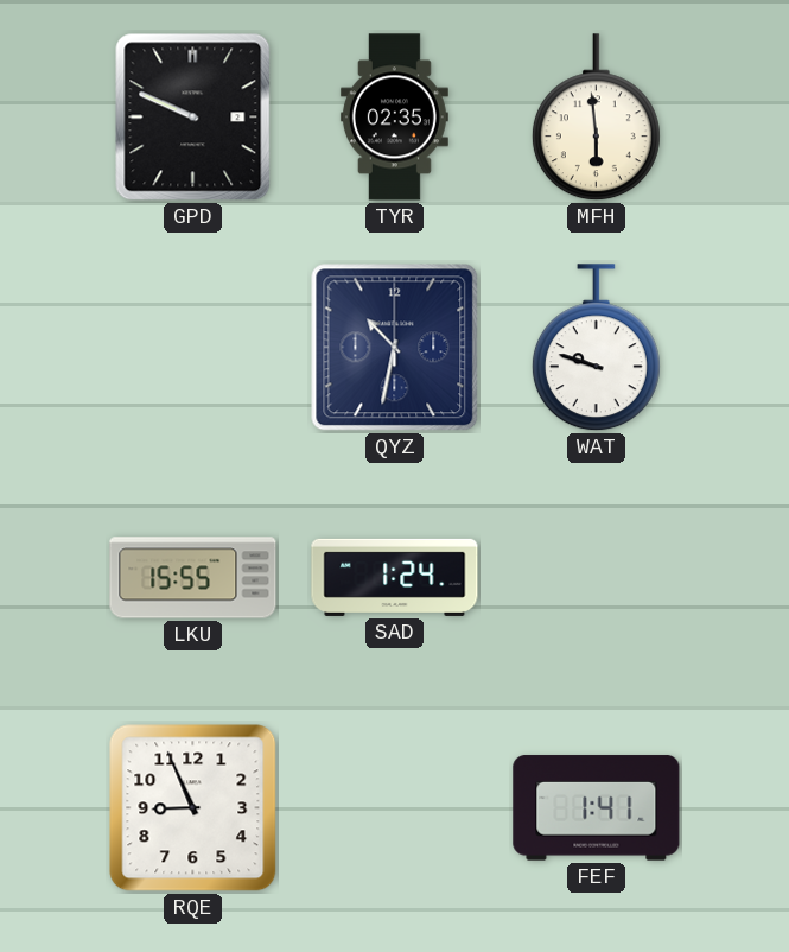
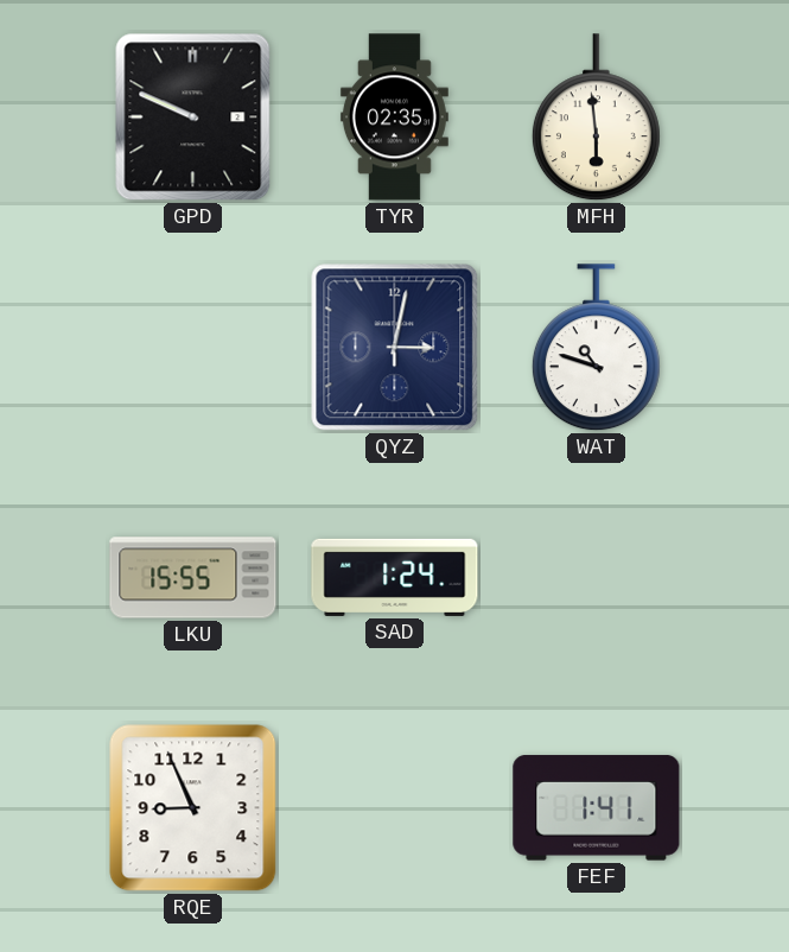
QYZ: 10:32 -> 3:02 (395, 348)
WAT: 9:48 -> 10:48 (596, 348)
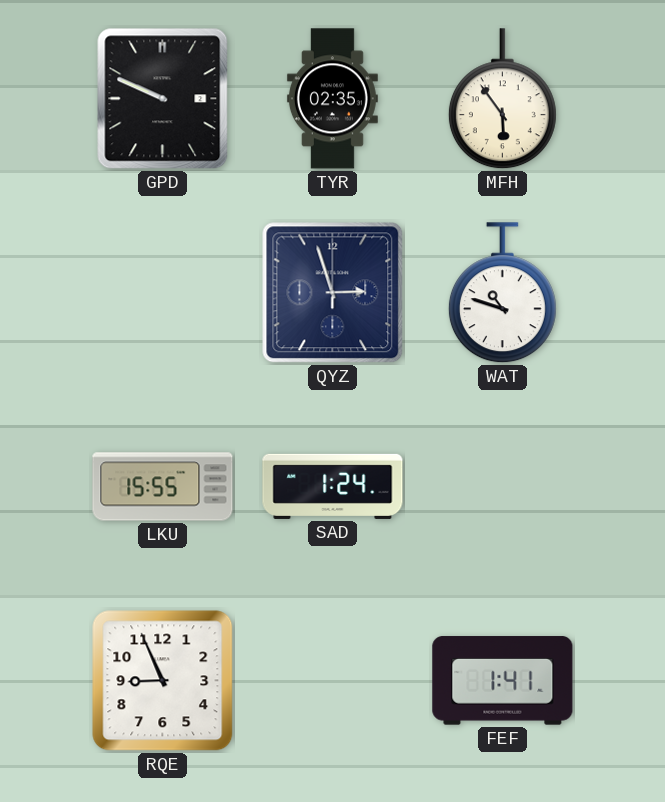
MFH: 5:59 -> 5:54 (502, 99)
QYZ: 3:02 -> 2:57 (333, 293)
